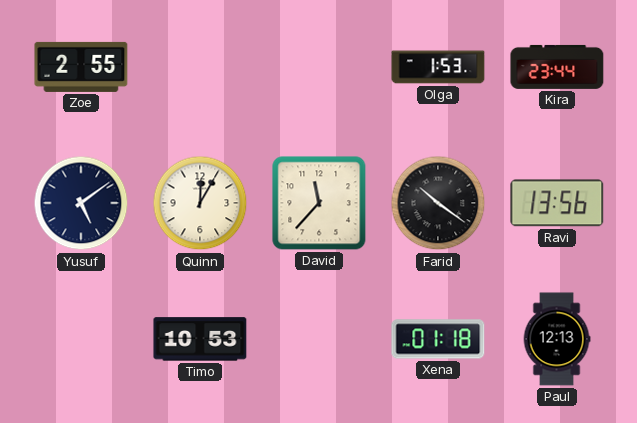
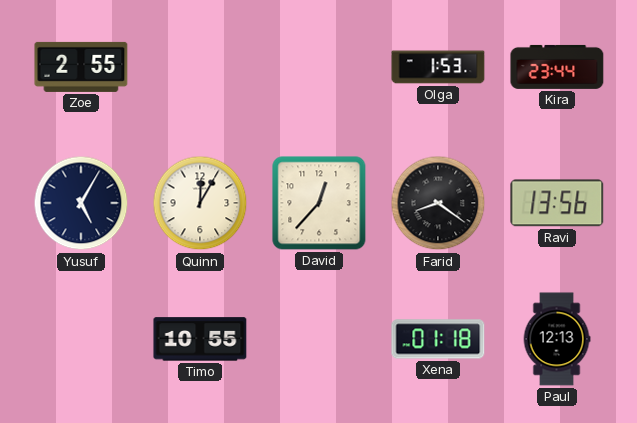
Yusuf: 5:09 -> 5:05 (81, 203)
David: 11:37 -> 12:37 (319, 203)
Farid: 10:21 -> 8:21 (438, 203)
Timo: 10:53 -> 10:55 (200, 339)
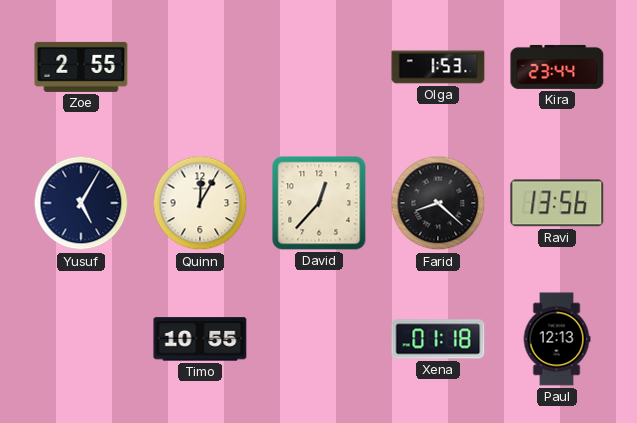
Farid: 8:21 -> 8:22 (438, 203)
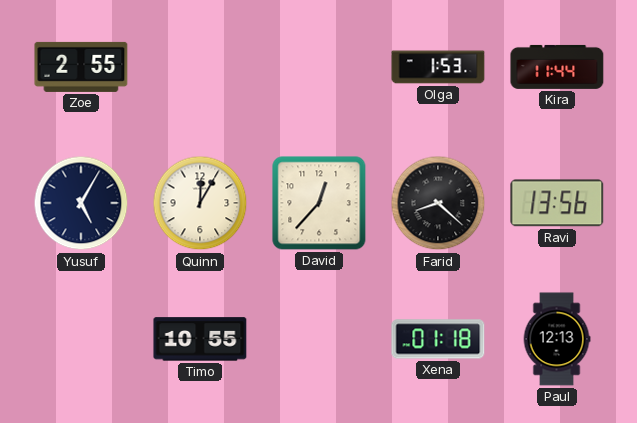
Kira: 23:44 -> 11:44 (557, 67)
